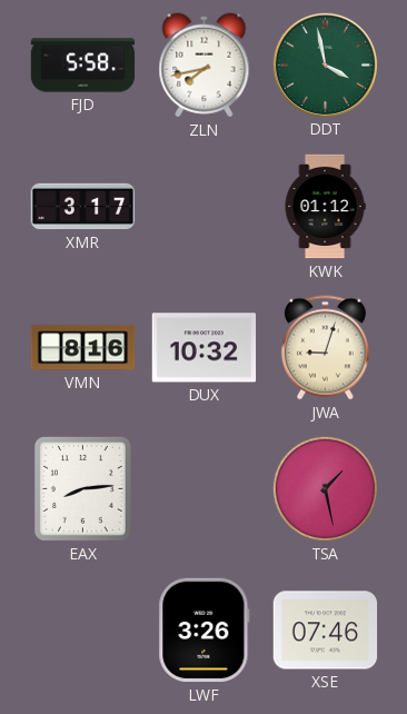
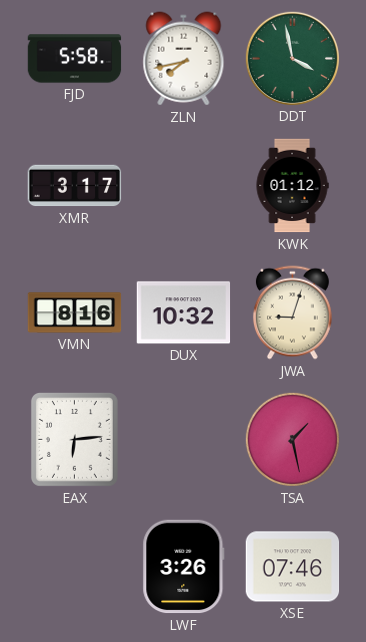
EAX: 8:14 -> 6:14 (74, 439)
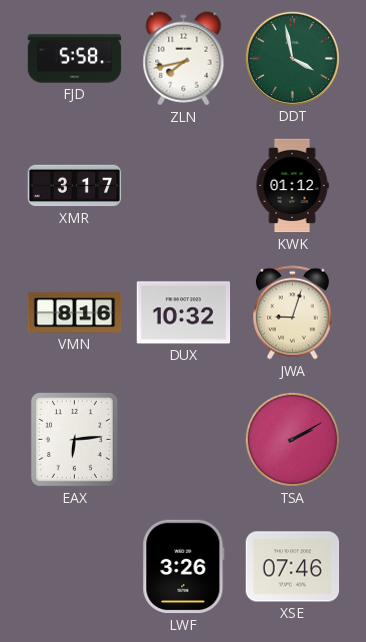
TSA: 1:28 -> 2:10 (292, 439)
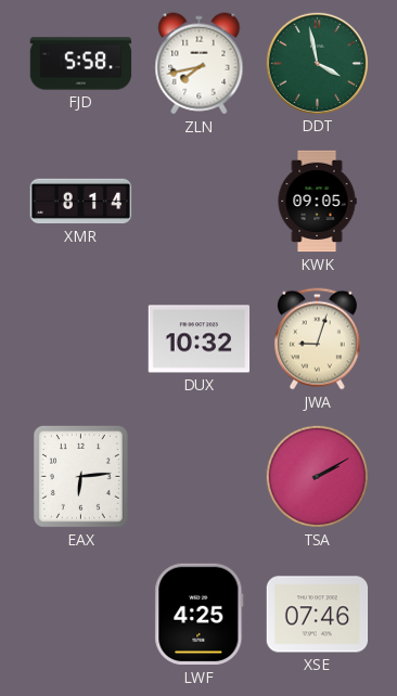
XMR: 3:17 -> 8:14 (81, 202)
KWK: 01:12 -> 09:05 (317, 202)
VMN: 8:16 -> none (75, 313)
LWF: 3:26 -> 4:25 (200, 615)
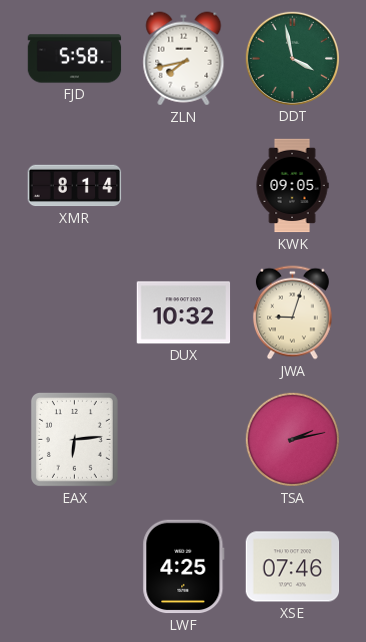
TSA: 2:10 -> 2:13 (292, 439)
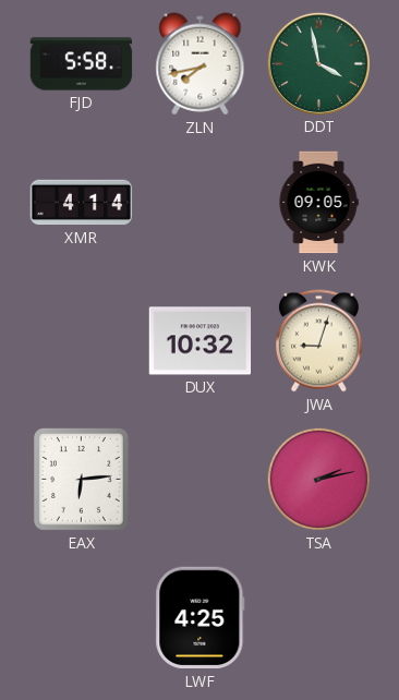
XMR: 8:14 -> 4:14 (82, 203)
XSE: 07:46 -> none (293, 567)
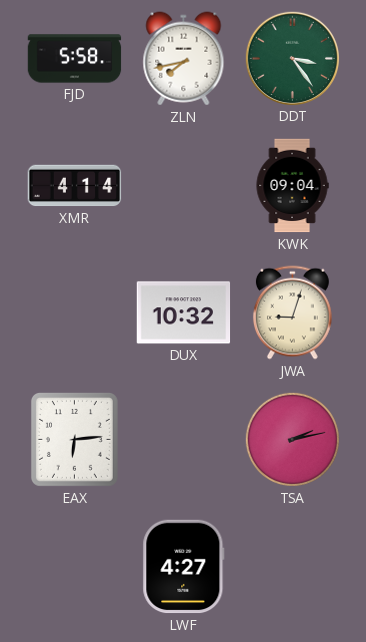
DDT: 3:58 -> 3:24 (292, 58)
KWK: 09:05 -> 09:04 (292, 186)
LWF: 4:25 -> 4:27 (184, 567)
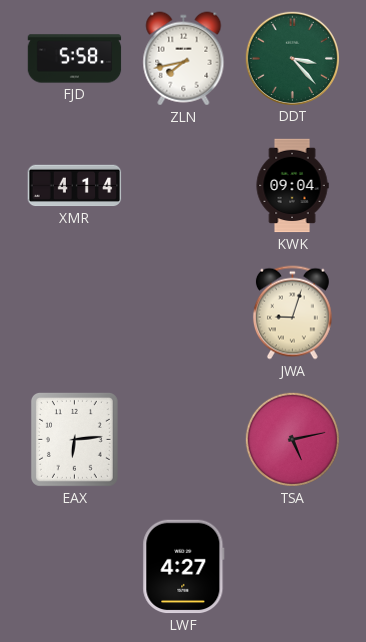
DDT: 3:24 -> 3:23 (292, 58)
DUX: 10:32 -> none (184, 313)
TSA: 2:13 -> 5:13 (292, 439)
